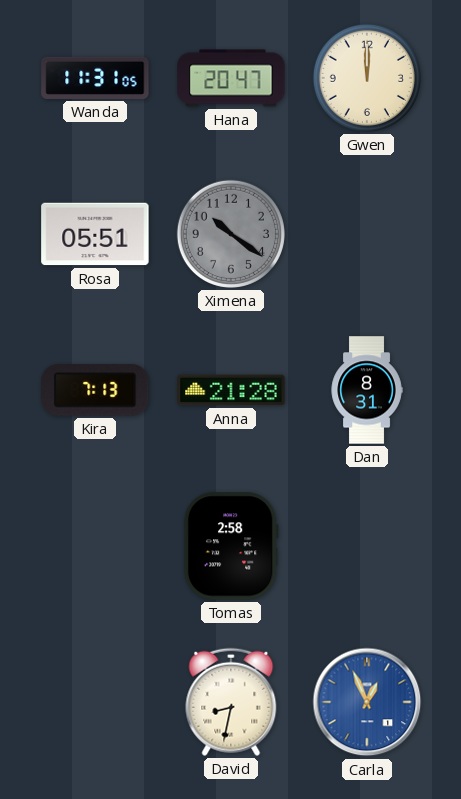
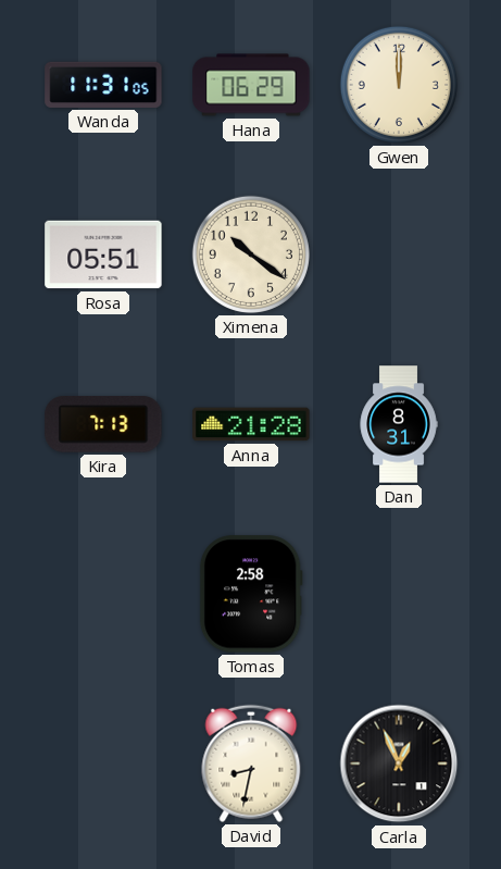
Hana: 20:47 -> 06:29 (251, 85)
Ximena dial: grey -> cream (251, 255)
Carla dial: blue -> black (399, 764)
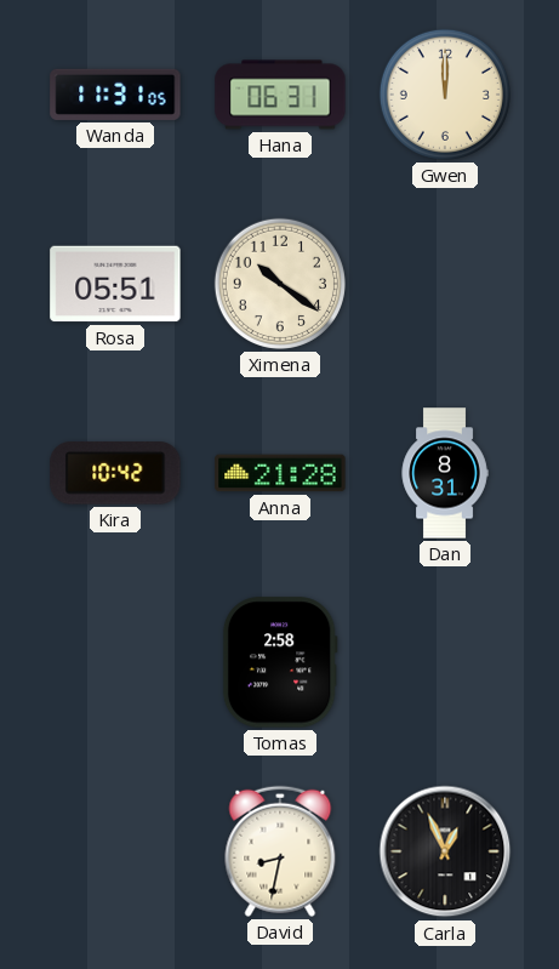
Hana: 06:29 -> 06:31 (280, 95)
Kira: 7:13 -> 10:42 (115, 473)
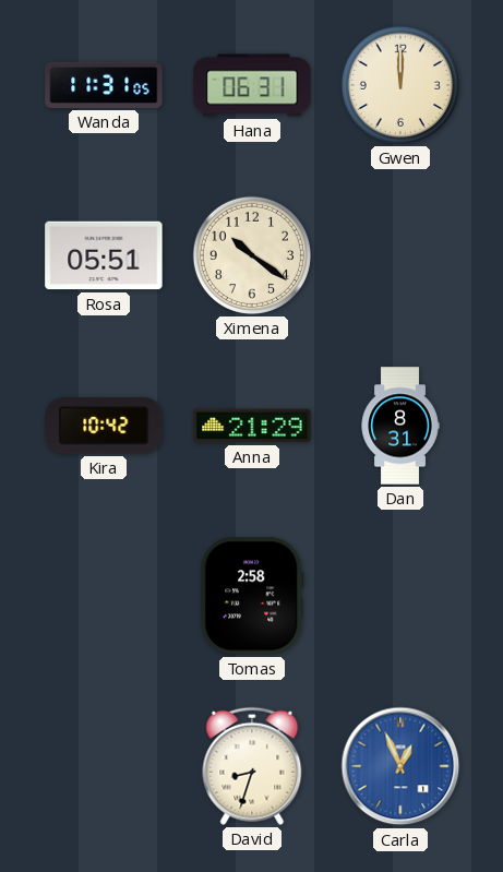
Anna: 21:28 -> 21:29 (252, 426)
David: 8:32 -> 8:33 (252, 766)
Carla dial: black -> blue (400, 766)
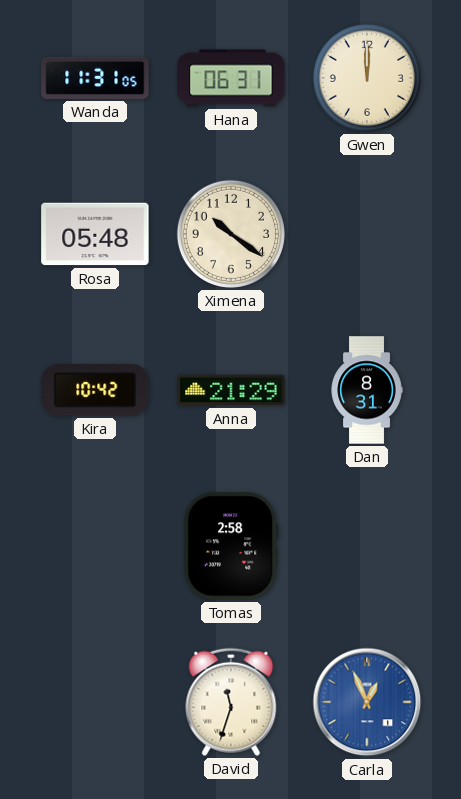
Rosa: 05:51 -> 05:48 (95, 234)
David: 8:33 -> 11:33 (231, 702)
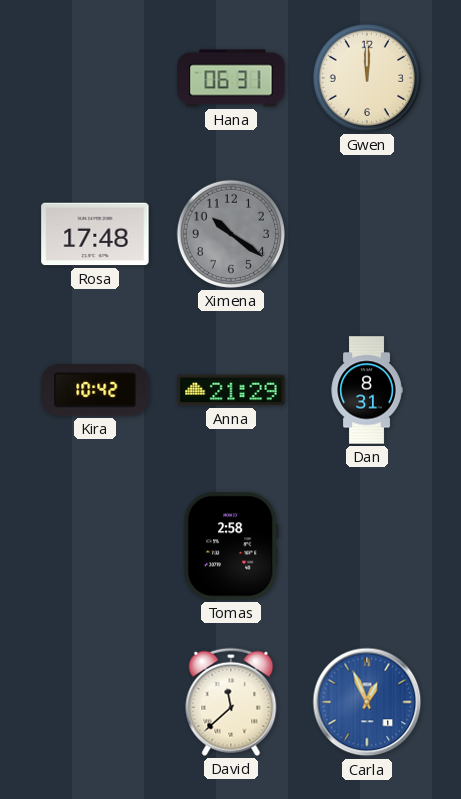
Wanda: 11:31 -> none (95, 78)
Rosa: 05:48 -> 17:48 (95, 234)
Ximena dial: cream -> grey (231, 234)
David: 11:33 -> 11:38 (231, 702)
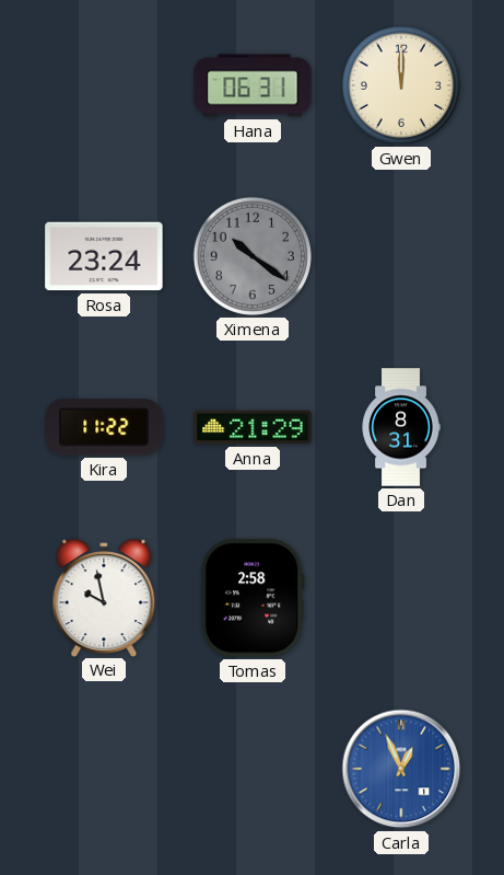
Rosa: 17:48 -> 23:24 (104, 256)
Kira: 10:42 -> 11:22 (104, 427)
Wei: none -> 9:58 (104, 597)
David: 11:38 -> none (231, 702)
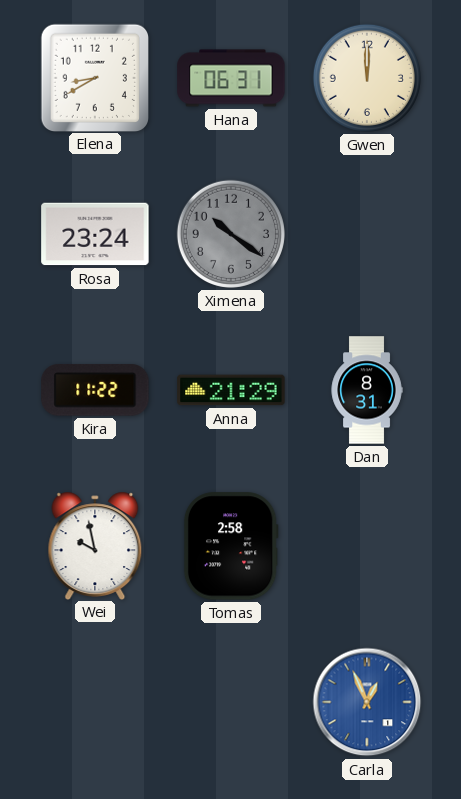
Elena: none -> 8:40 (94, 77)
